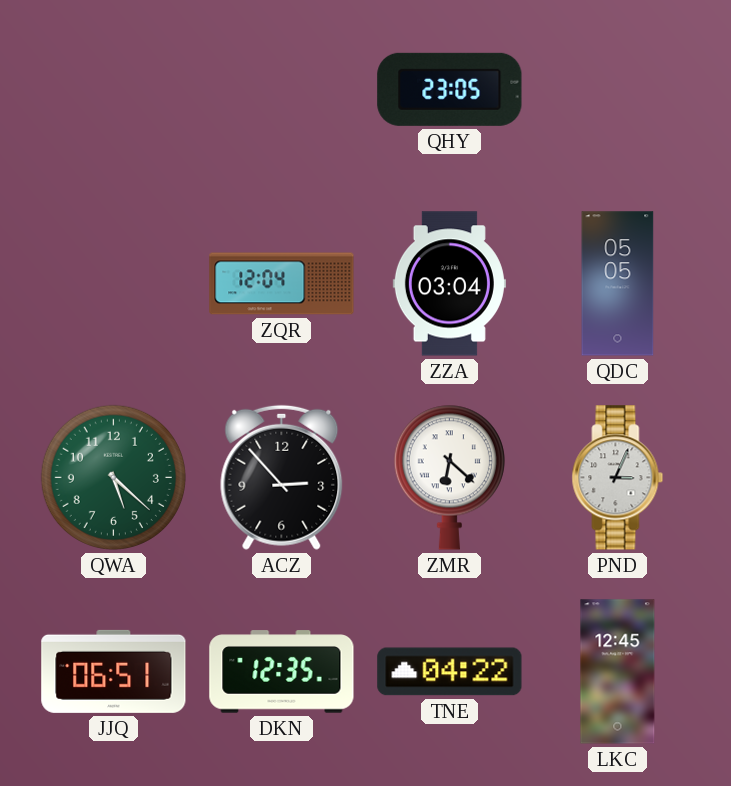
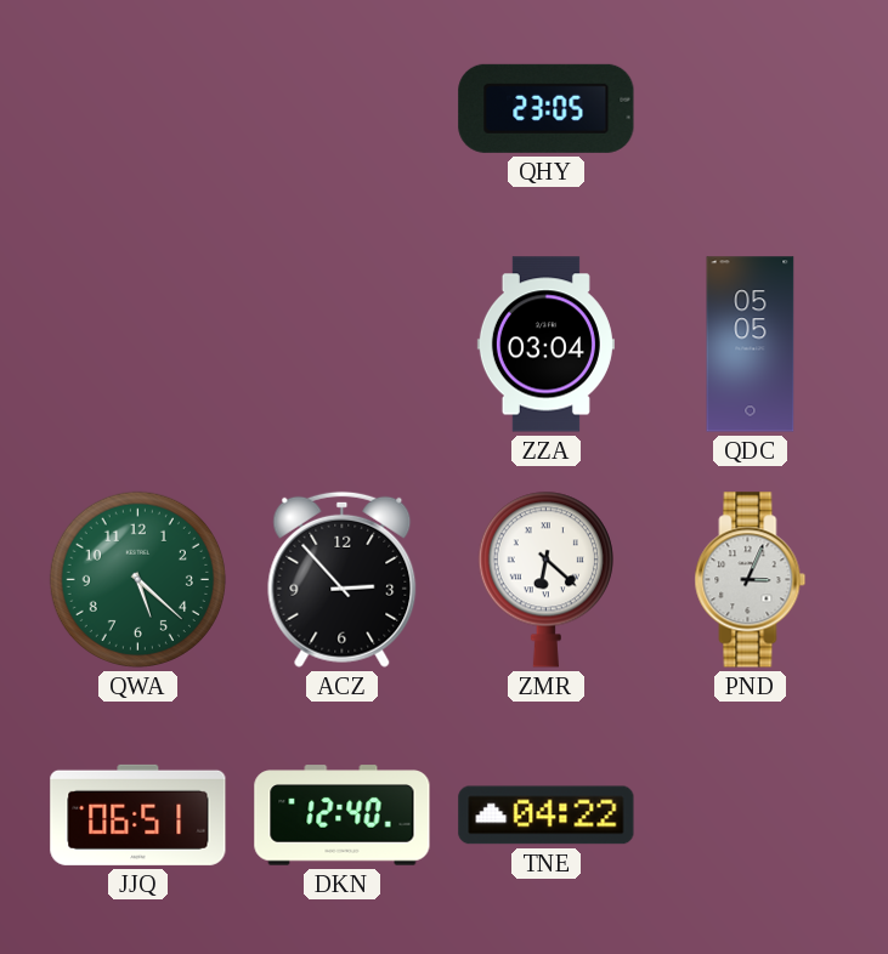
ZQR: 12:04 -> none (282, 284)
DKN: 12:35 -> 12:40 (343, 816)
LKC: 12:45 -> none (618, 672)
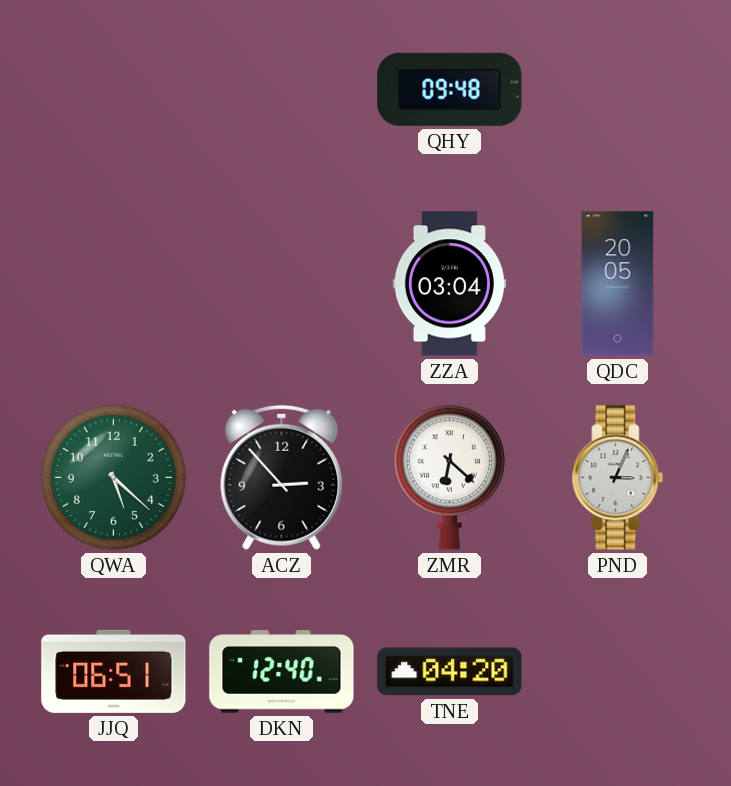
QHY: 23:05 -> 09:48 (450, 89)
QDC: 05:05 -> 20:05 (618, 284)
TNE: 04:22 -> 04:20 (450, 672)
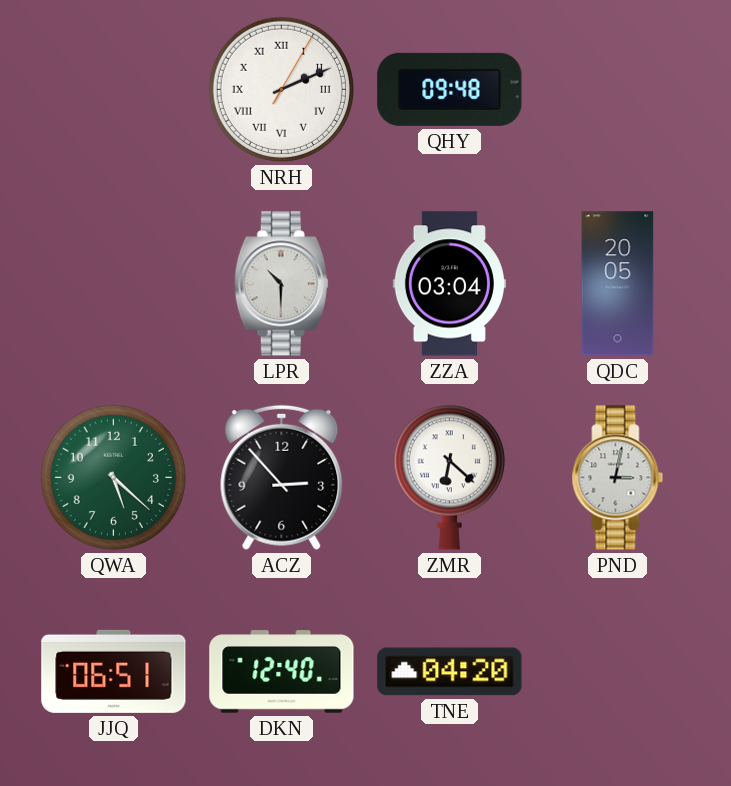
NRH: none -> 2:11 (281, 89)
LPR: none -> 10:30 (281, 284)
PND: 3:04 -> 3:02 (618, 478)
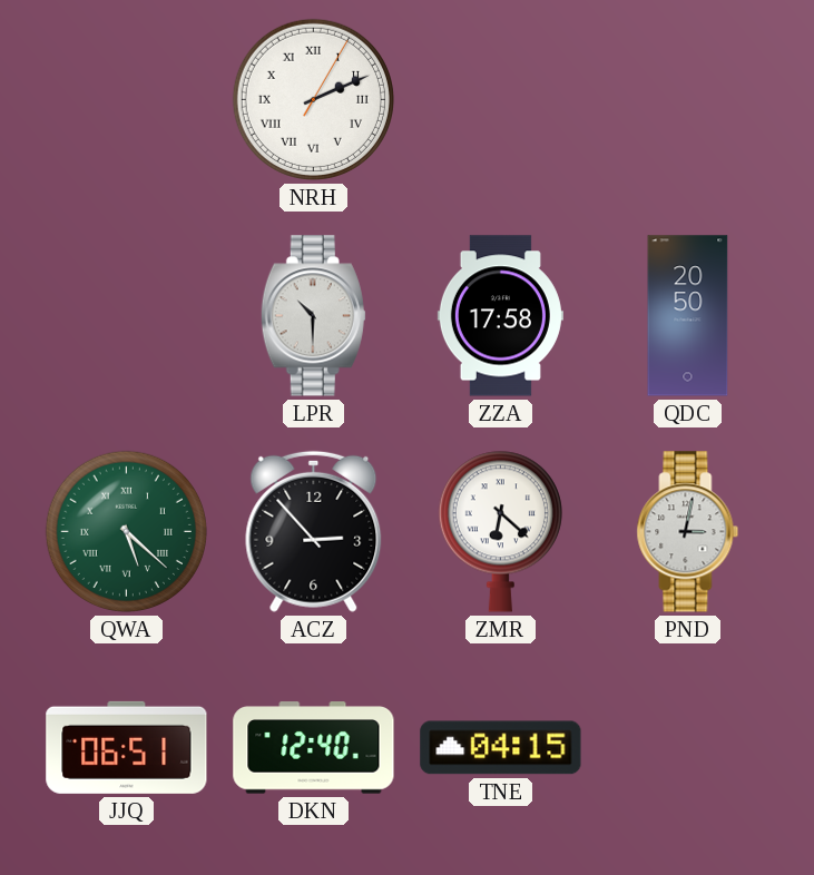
QHY: 09:48 -> none (450, 89)
ZZA: 03:04 -> 17:58 (500, 316)
QDC: 20:05 -> 20:50 (688, 316)
QWA numerals: Arabic -> Roman (126, 531)
TNE: 04:20 -> 04:15 (501, 748)
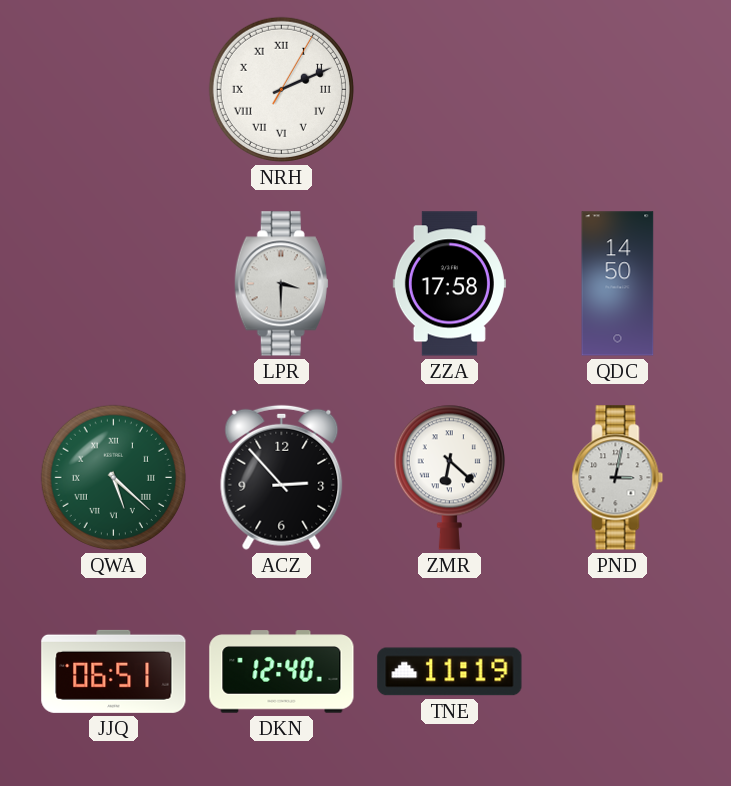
LPR: 10:30 -> 3:30 (281, 284)
QDC: 20:50 -> 14:50 (618, 284)
TNE: 04:15 -> 11:19 (450, 672)
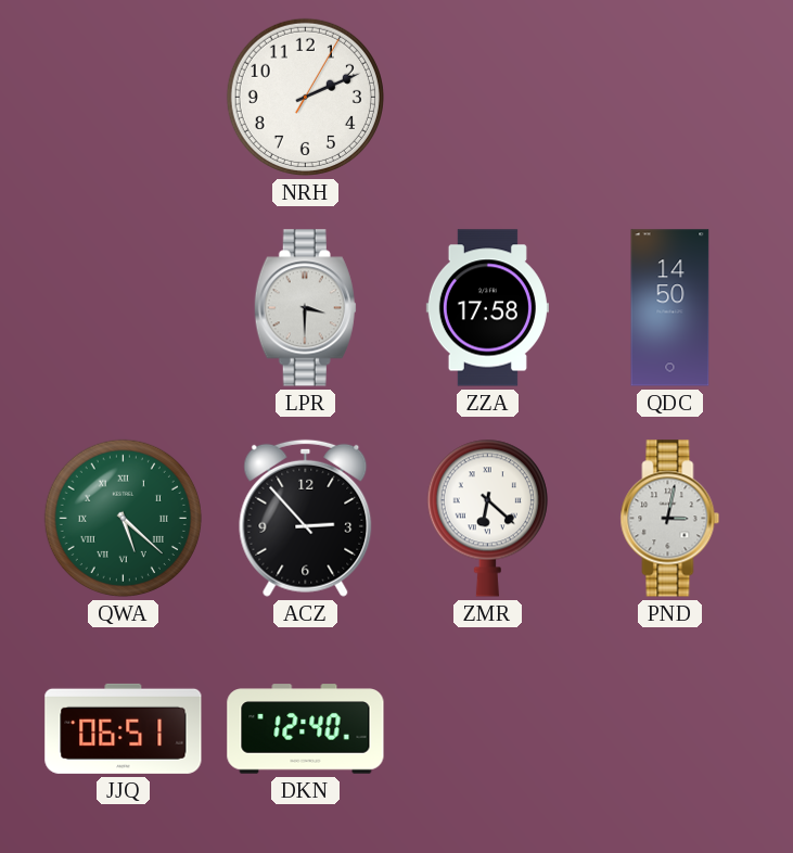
NRH numerals: Roman -> Arabic (305, 97)
TNE: 11:19 -> none (450, 672)
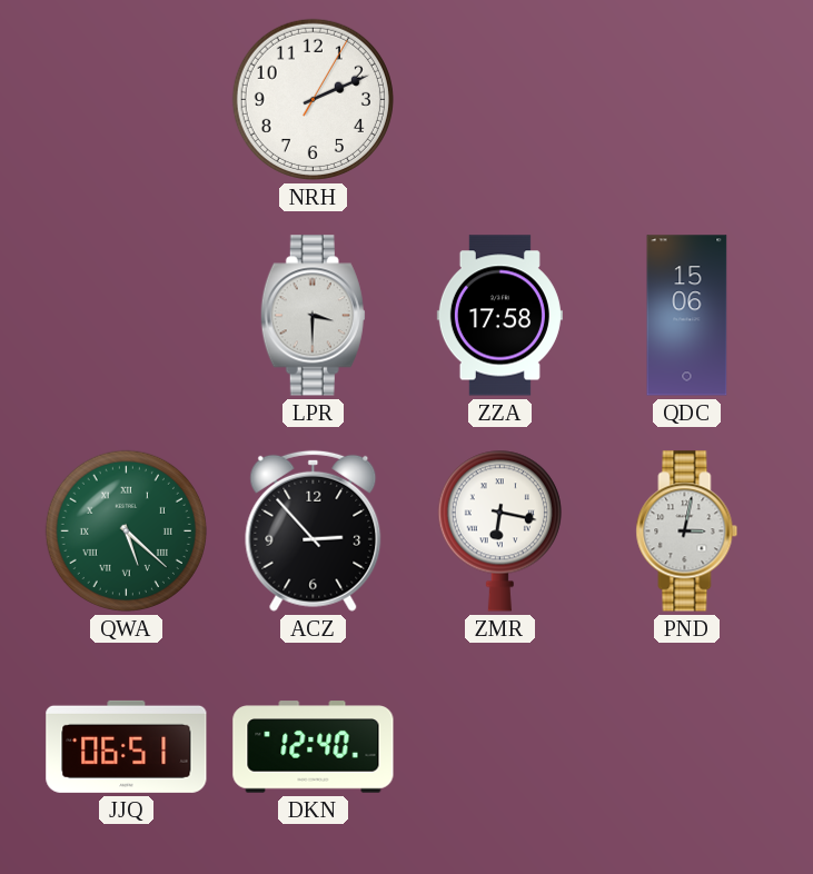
QDC: 14:50 -> 15:06 (687, 316)
ZMR: 6:22 -> 6:17 (499, 530)
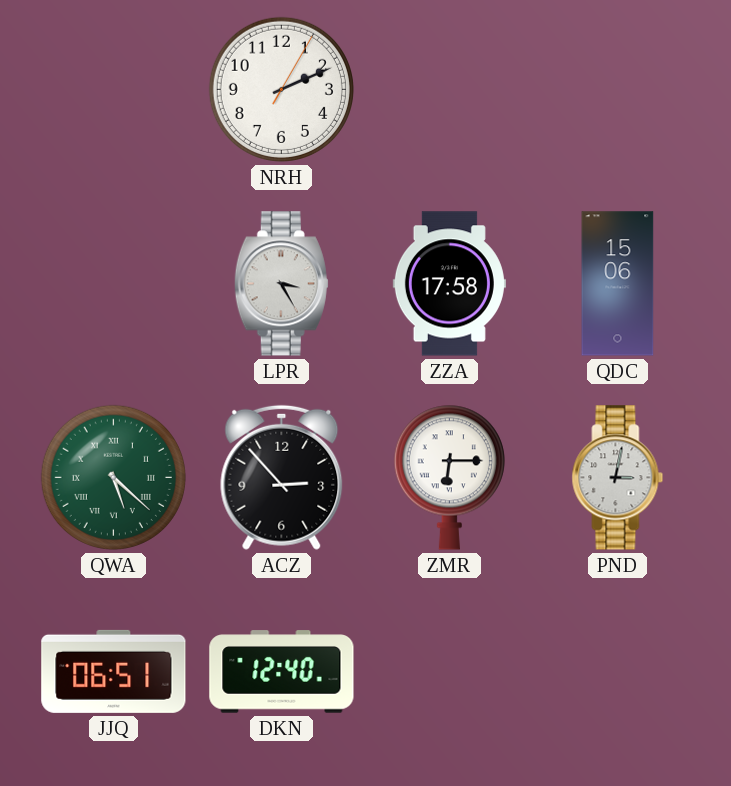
LPR: 3:30 -> 3:25 (281, 284)
ZMR: 6:17 -> 6:15 (449, 477)
